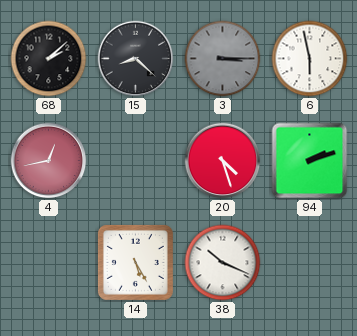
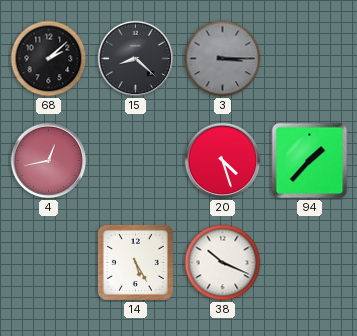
6: 5:58 -> none (310, 59)
94: 2:12 -> 1:37 (310, 161)
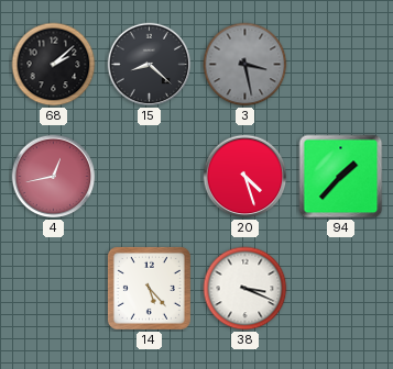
3: 3:15 -> 3:28 (245, 65)
14: 5:25 -> 5:23 (149, 288)
38: 10:19 -> 3:19 (245, 289)
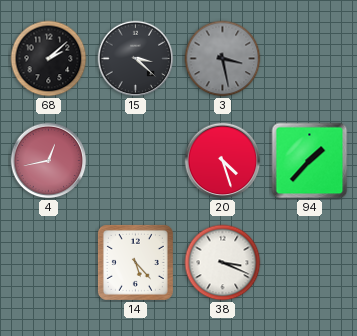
15: 8:22 -> 3:22 (136, 59)
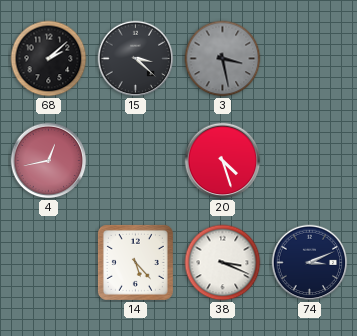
94: 1:37 -> none (310, 161)
74: none -> 3:11 (310, 263)
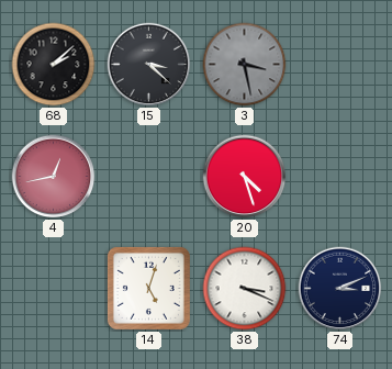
14: 5:23 -> 5:03 (148, 288)
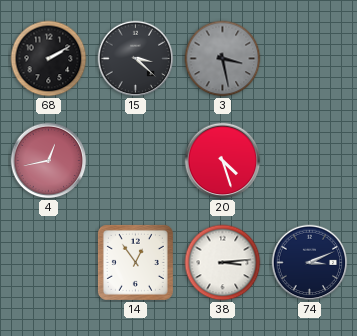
68: 2:08 -> 2:10 (49, 59)
14: 5:03 -> 12:54 (135, 262)
38: 3:19 -> 3:14 (223, 263)
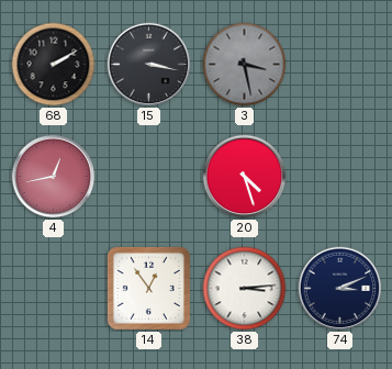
15: 3:22 -> 3:17 (149, 65)
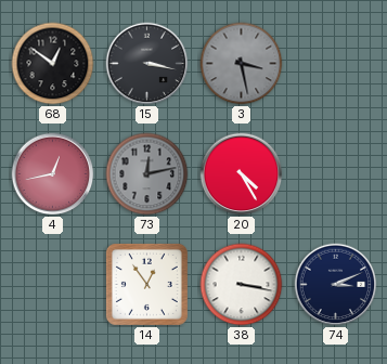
68: 2:10 -> 12:51 (53, 64)
73: none -> 12:13 (147, 174)
20: 4:27 -> 4:25 (242, 174)
38: 3:14 -> 3:17 (242, 285)
